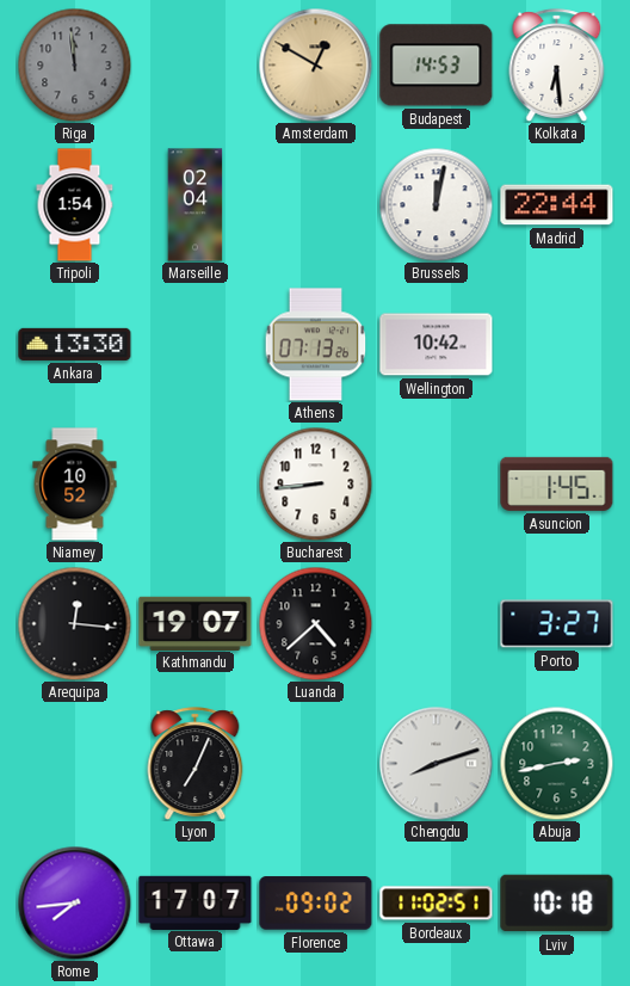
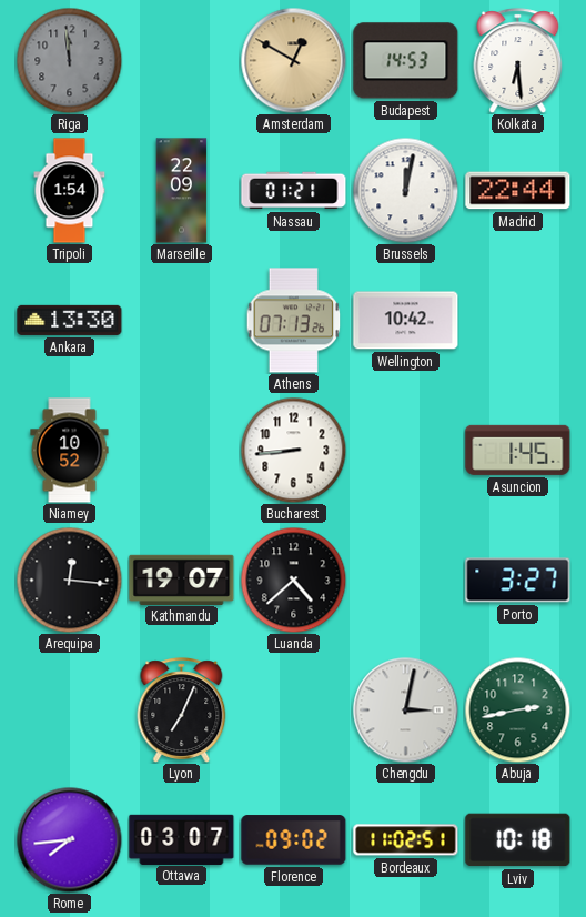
Marseille: 02:04 -> 22:09 (182, 191)
Nassau: none -> 01:21 (294, 191)
Chengdu: 8:12 -> 3:02 (405, 709)
Ottawa: 17:07 -> 03:07 (182, 839)
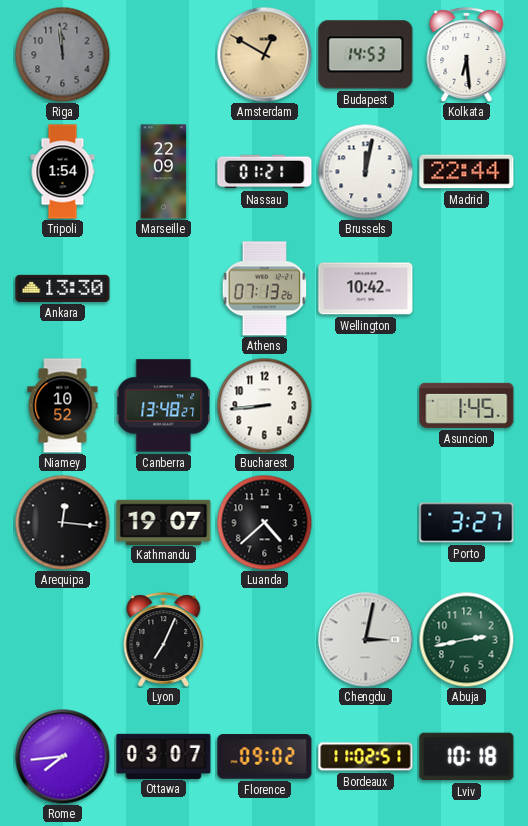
Canberra: none -> 13:48 (163, 406)
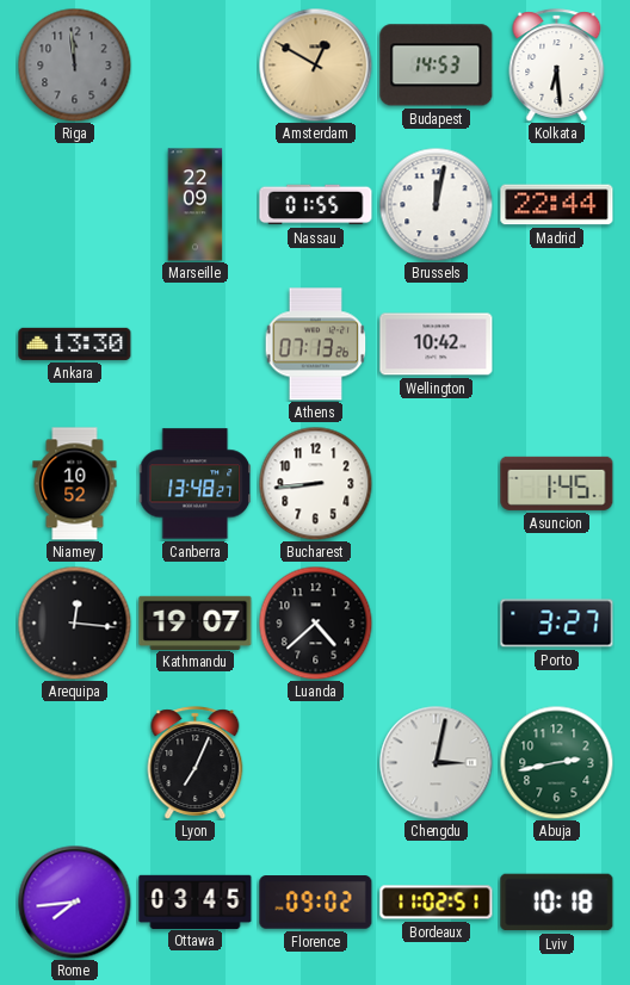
Tripoli: 1:54 -> none (63, 172)
Nassau: 01:21 -> 01:55 (316, 205)
Ottawa: 03:07 -> 03:45 (196, 902)
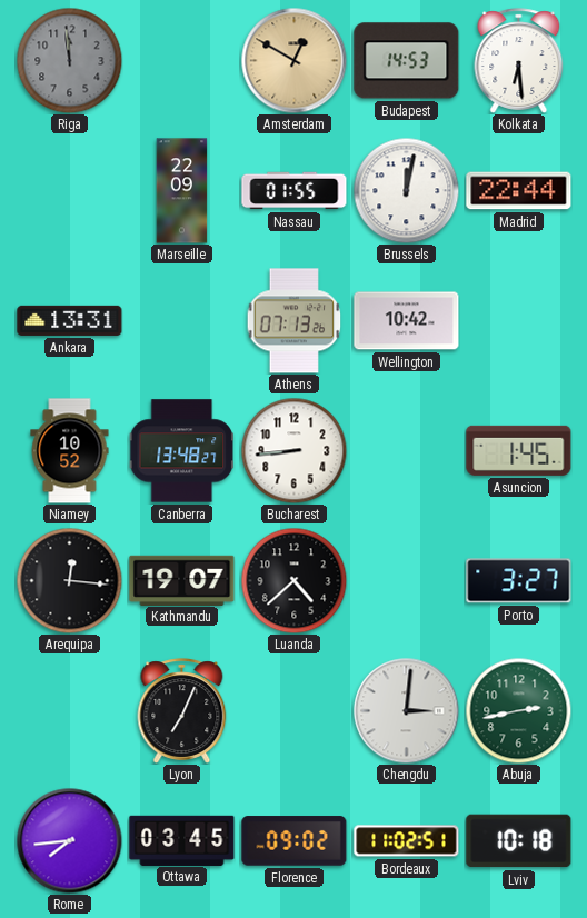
Ankara: 13:30 -> 13:31 (70, 320)
Chengdu: 3:02 -> 3:01 (406, 710)
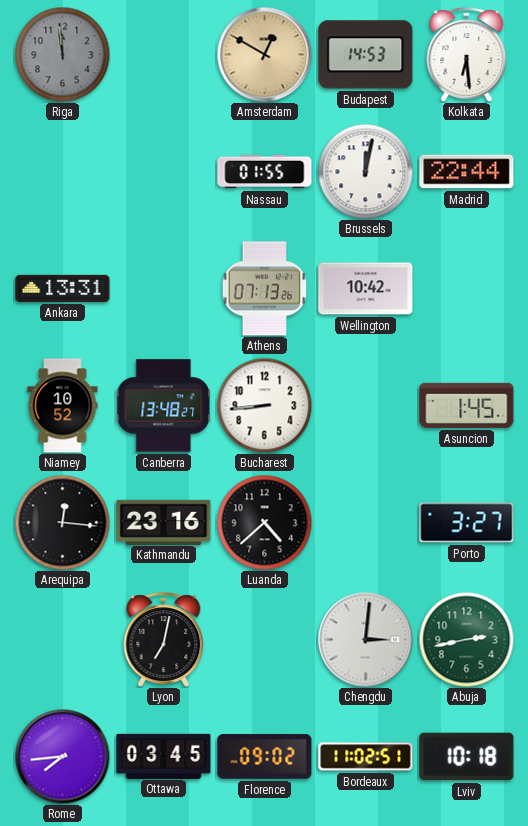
Marseille: 22:09 -> none (182, 191)
Kathmandu: 19:07 -> 23:16 (164, 522)
Lyon: 7:04 -> 7:02 (164, 640)
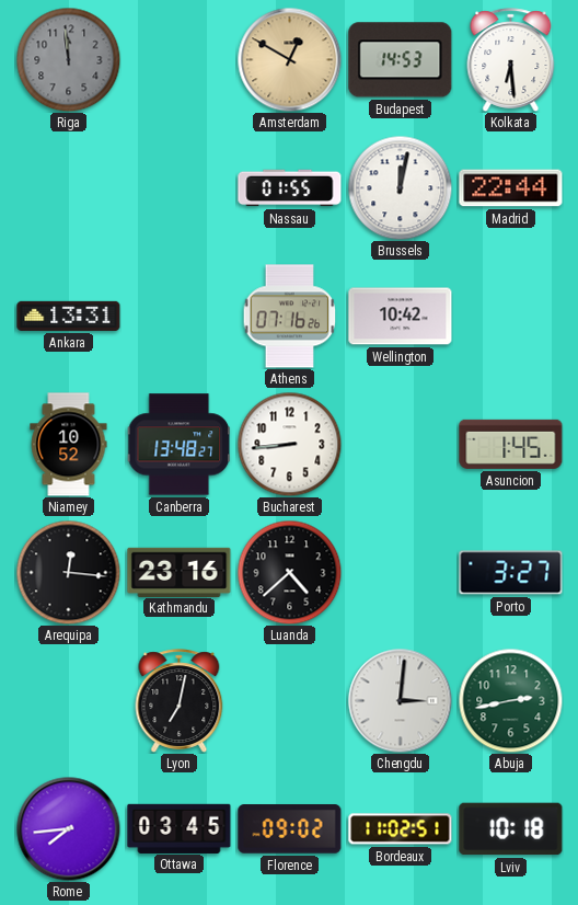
Athens: 07:13 -> 07:16 (290, 317)
